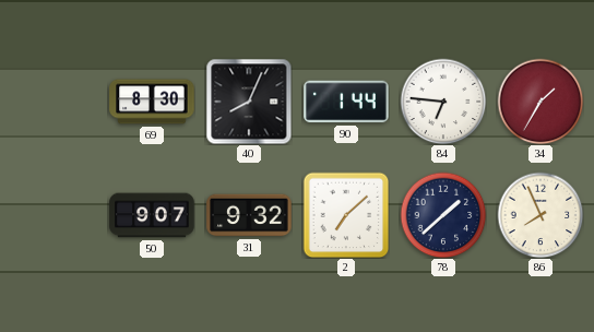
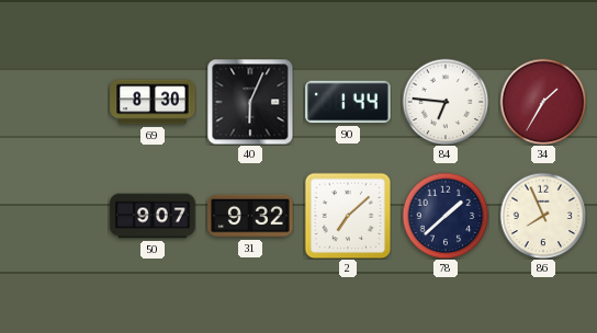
40: 8:04 -> 6:04 (250, 102)
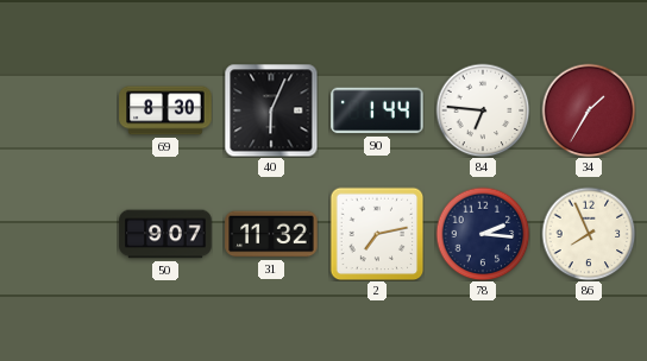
31: 9:32 -> 11:32 (271, 234)
2: 7:08 -> 7:13 (377, 234)
78: 1:38 -> 2:16 (483, 234)
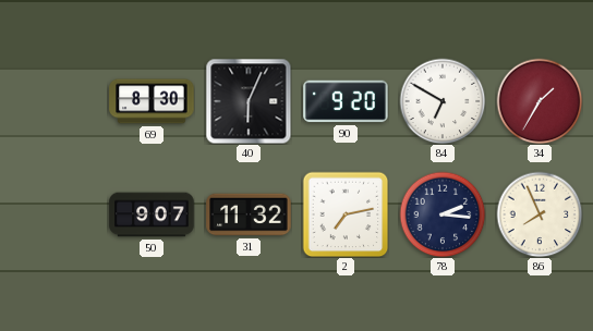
90: 1:44 -> 9:20 (346, 101)
84: 6:46 -> 6:50 (443, 101)
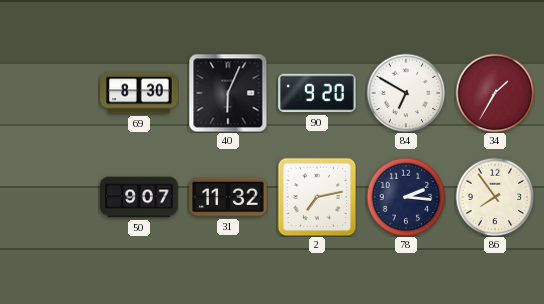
86: 7:56 -> 7:54 (495, 197)
